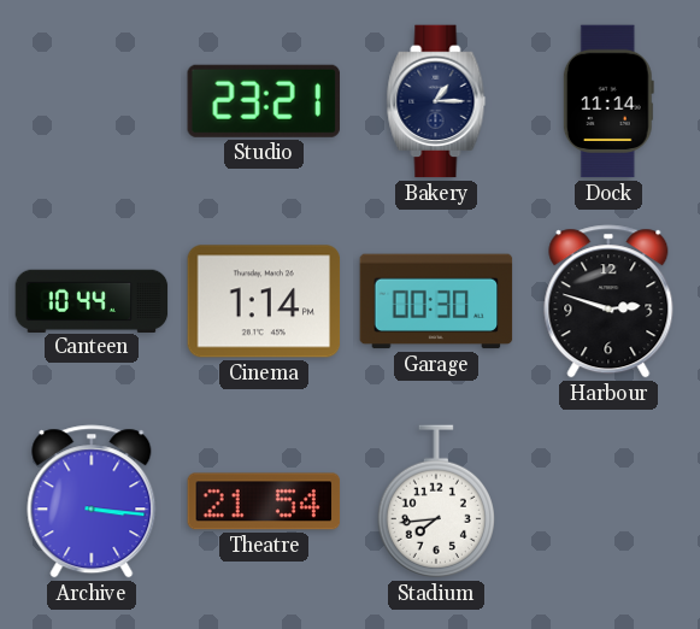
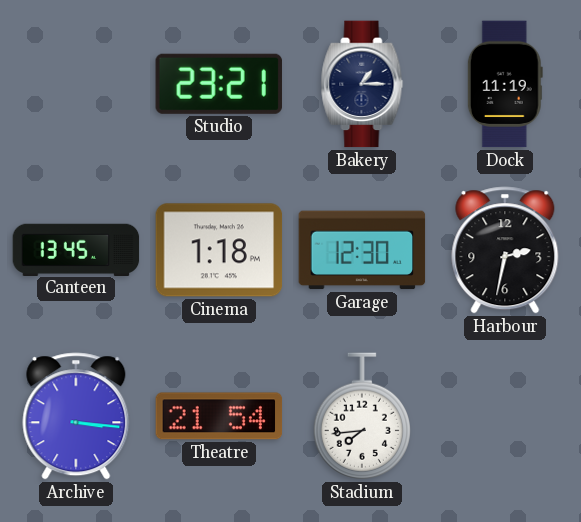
Dock: 11:14 -> 11:19 (505, 84)
Canteen: 10:44 -> 13:45 (76, 249)
Cinema: 1:14 -> 1:18 (219, 250)
Garage: 00:30 -> 12:30 (362, 250)
Harbour: 2:48 -> 2:32 (505, 250)
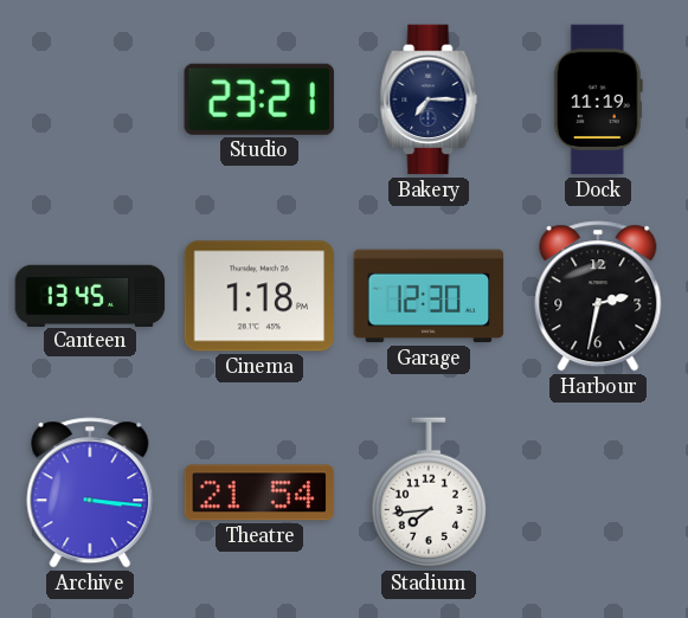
Bakery: 1:15 -> 7:15 (429, 99)
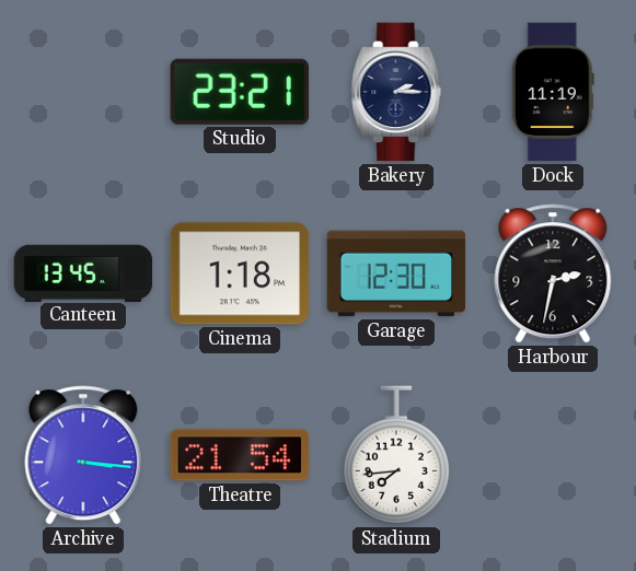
Bakery: 7:15 -> 2:15 (396, 92)
